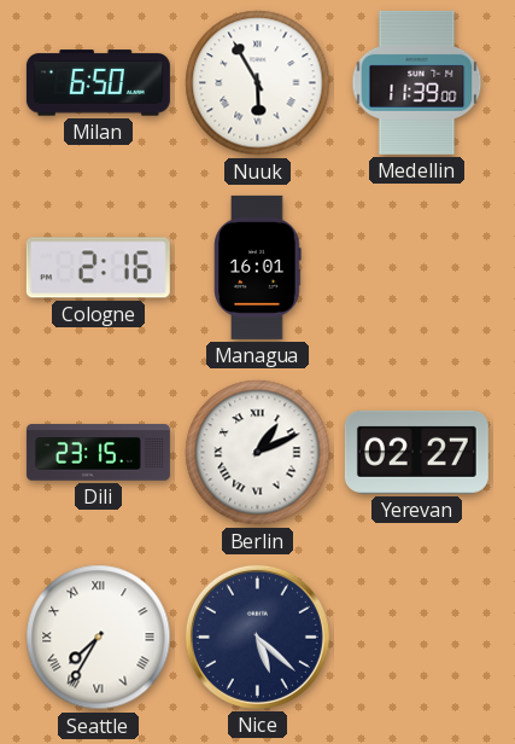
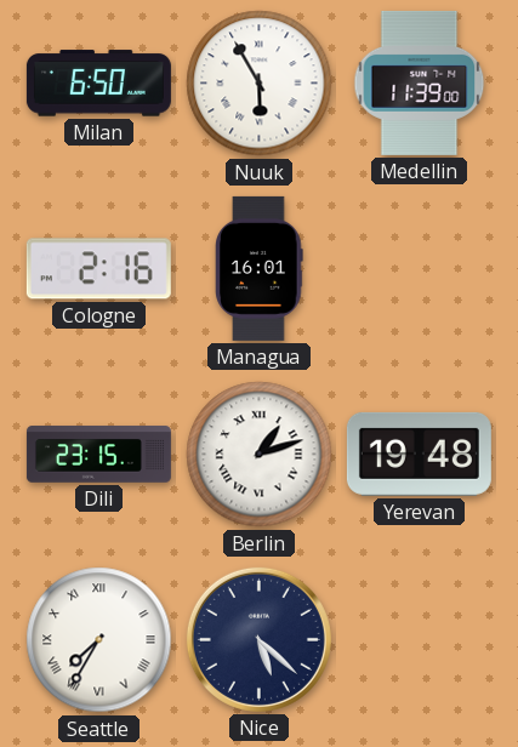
Berlin: 1:11 -> 1:12 (260, 455)
Yerevan: 02:27 -> 19:48 (419, 454)
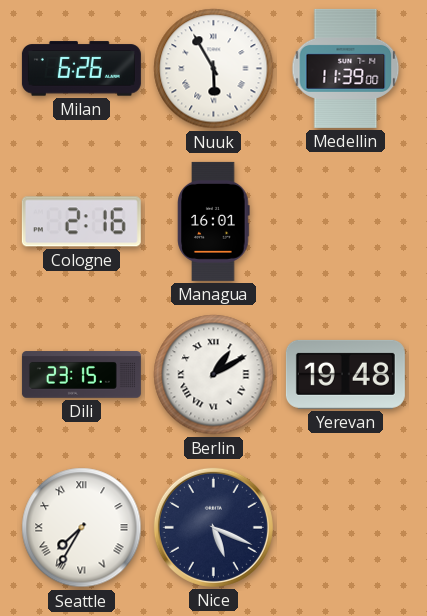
Milan: 6:50 -> 6:26 (81, 69)
Berlin: 1:12 -> 1:10 (214, 375)
Nice: 5:22 -> 5:19 (213, 527)
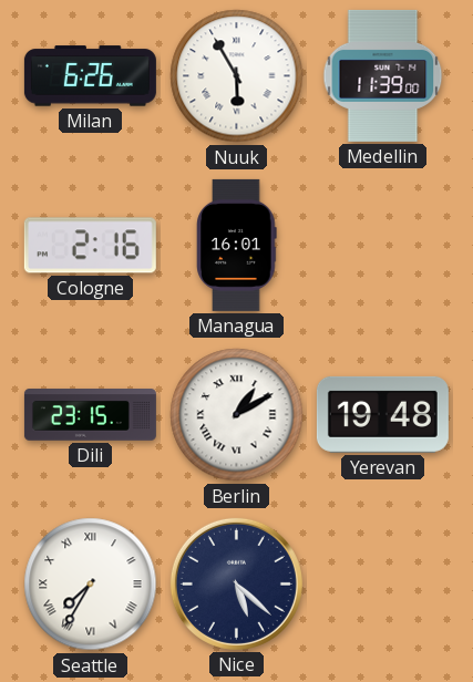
Nice: 5:19 -> 5:22 (236, 583)
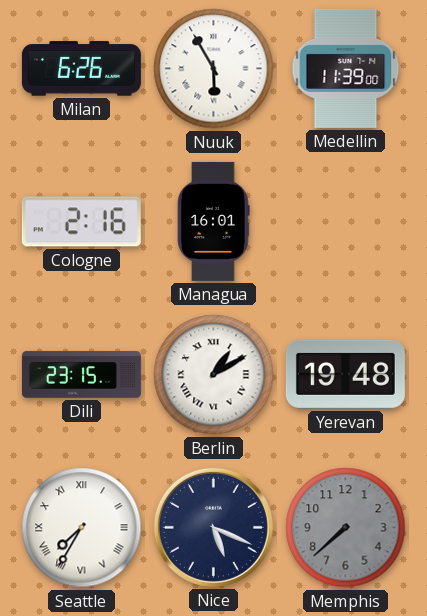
Nice: 5:22 -> 5:19 (213, 527)
Memphis: none -> 7:38 (346, 528)
